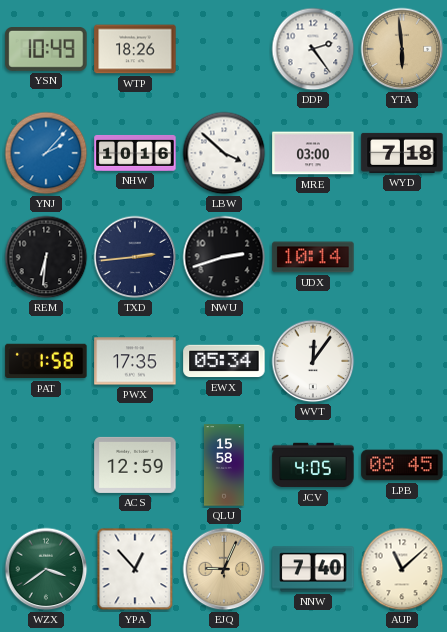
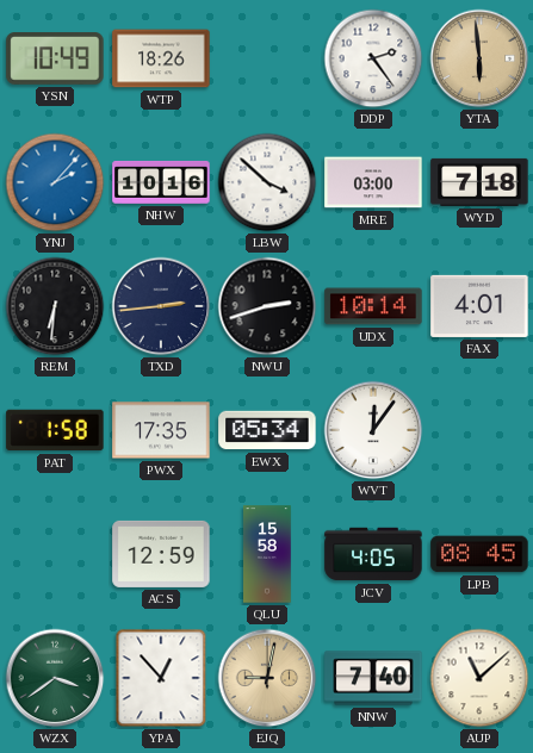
FAX: none -> 4:01 (479, 306)
EJQ: 9:04 -> 9:02 (267, 678)
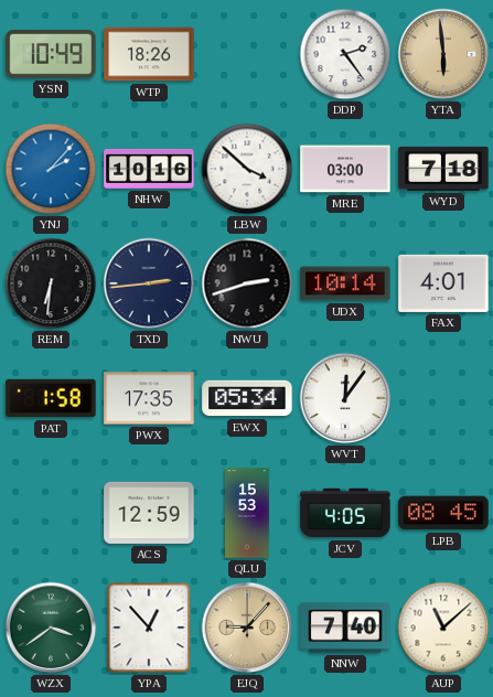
QLU: 15:58 -> 15:53 (248, 513)
EJQ: 9:02 -> 9:07 (247, 628)
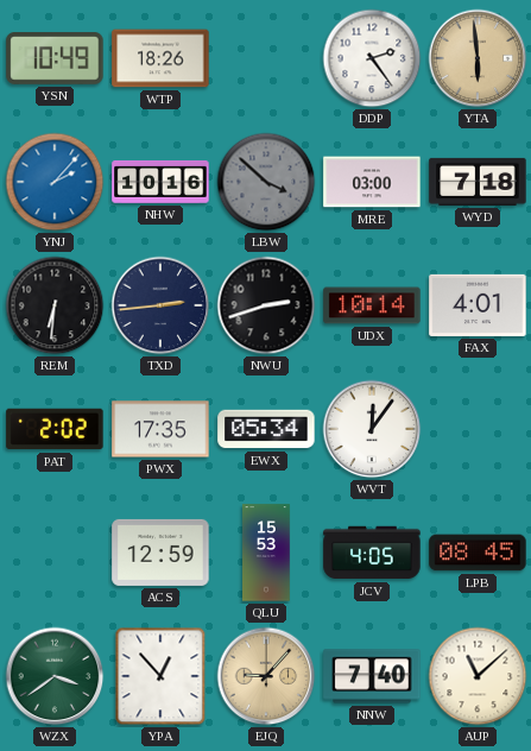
LBW dial: white -> grey (266, 182)
PAT: 1:58 -> 2:02 (55, 429)
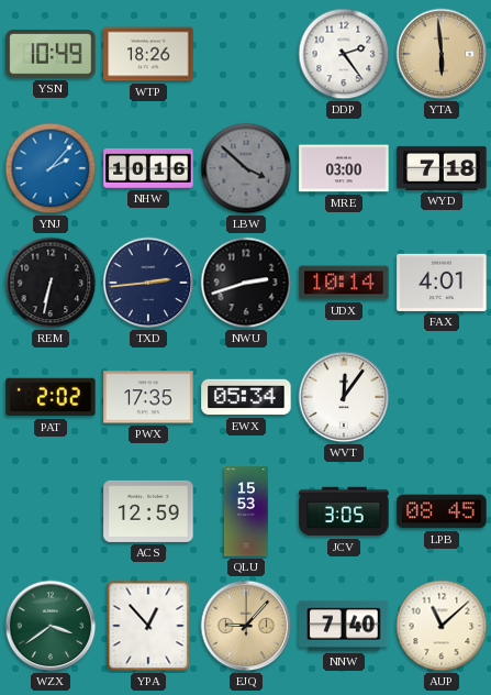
REM: 6:31 -> 6:32 (51, 283)
JCV: 4:05 -> 3:05 (344, 511)
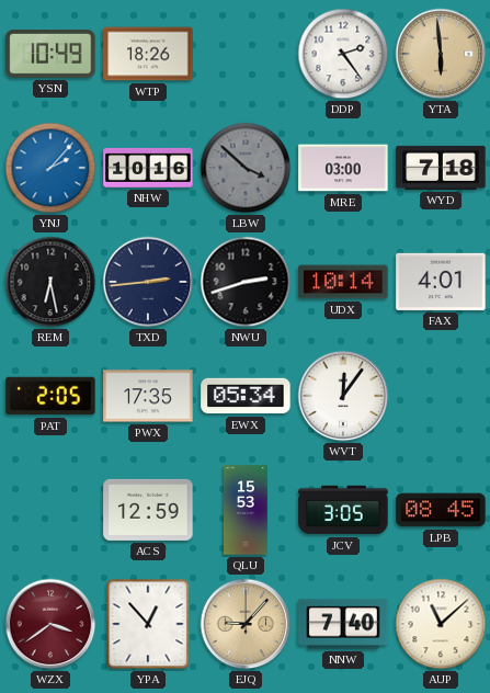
REM: 6:32 -> 6:28 (50, 282)
PAT: 2:02 -> 2:05 (50, 396)
WZX dial: green -> burgundy (50, 624)
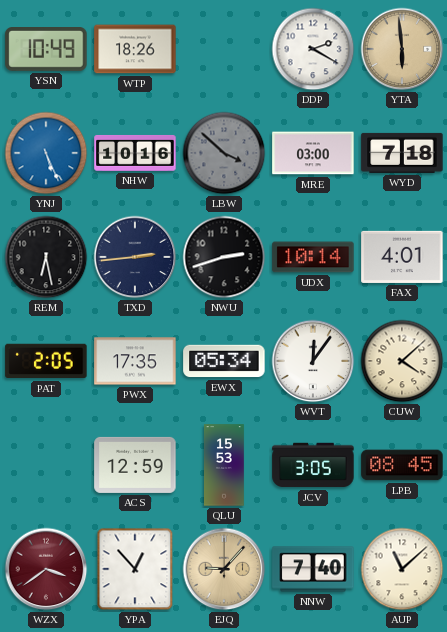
DDP: 2:24 -> 2:20 (313, 49)
YNJ: 2:07 -> 5:26 (46, 153)
CUW: none -> 4:08 (402, 361)
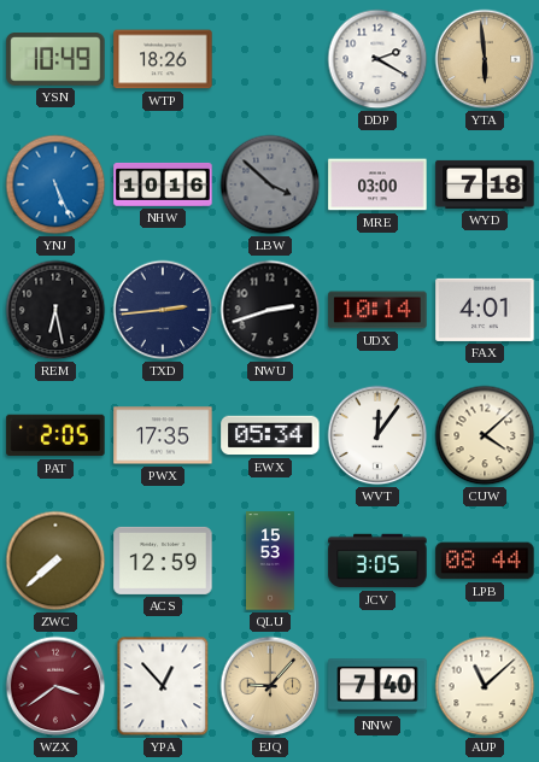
ZWC: none -> 7:38 (55, 561)
LPB: 08:45 -> 08:44 (485, 561)
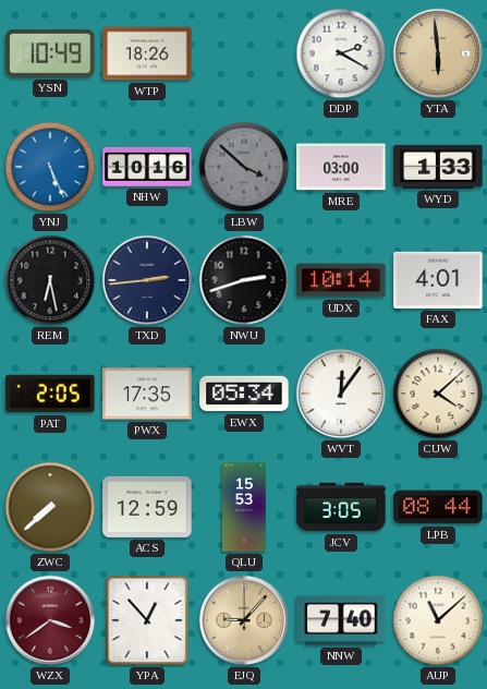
WYD: 7:18 -> 1:33 (438, 167)
